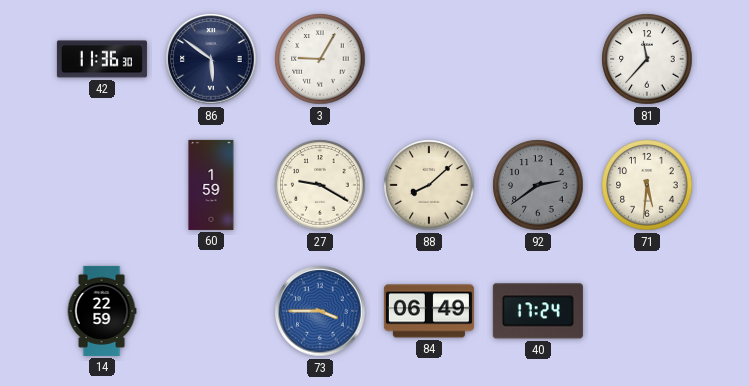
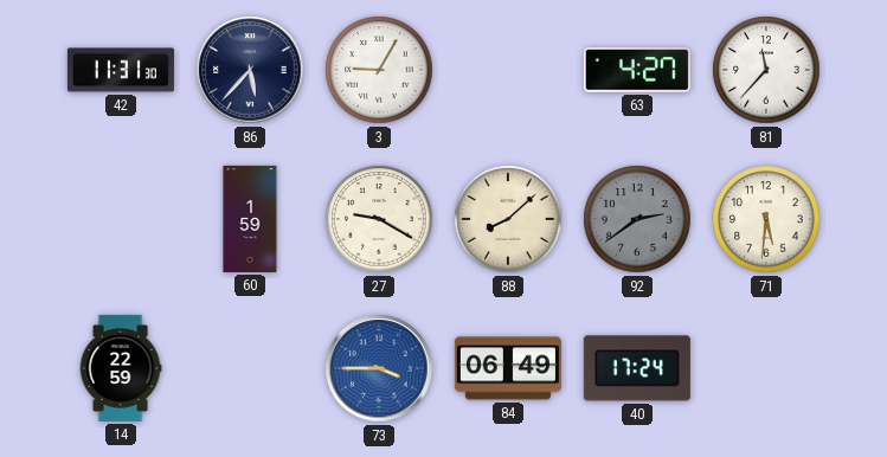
42: 11:36 -> 11:31 (121, 70)
86: 5:51 -> 5:37 (250, 70)
63: none -> 4:27 (637, 70)
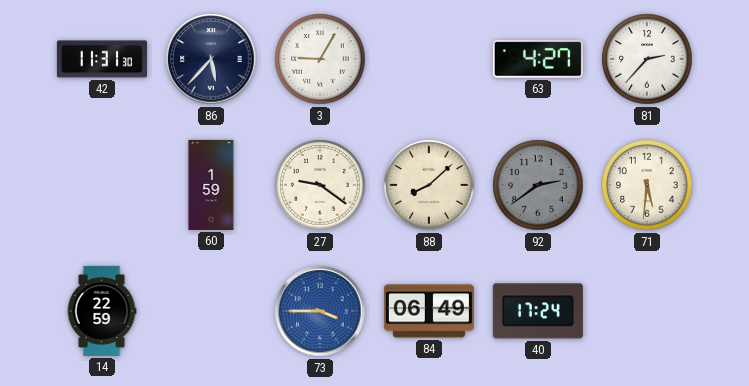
81: 11:37 -> 2:37 (647, 59)
27: 9:20 -> 9:21 (320, 185)
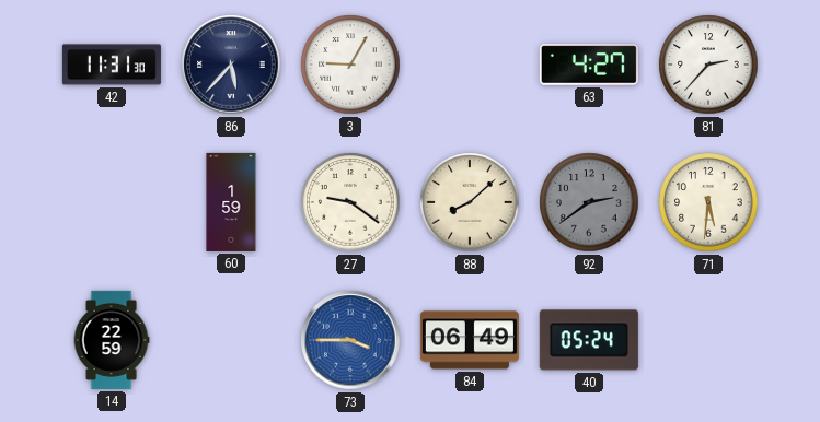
40: 17:24 -> 05:24 (589, 340)
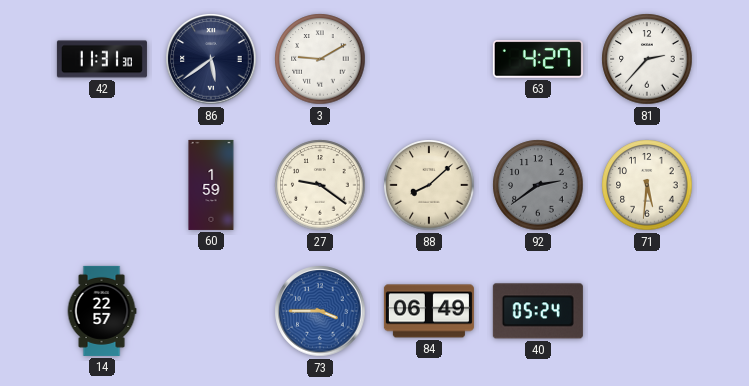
86: 5:37 -> 5:39 (211, 59)
3: 9:05 -> 9:10 (320, 59)
14: 22:59 -> 22:57 (102, 311)
